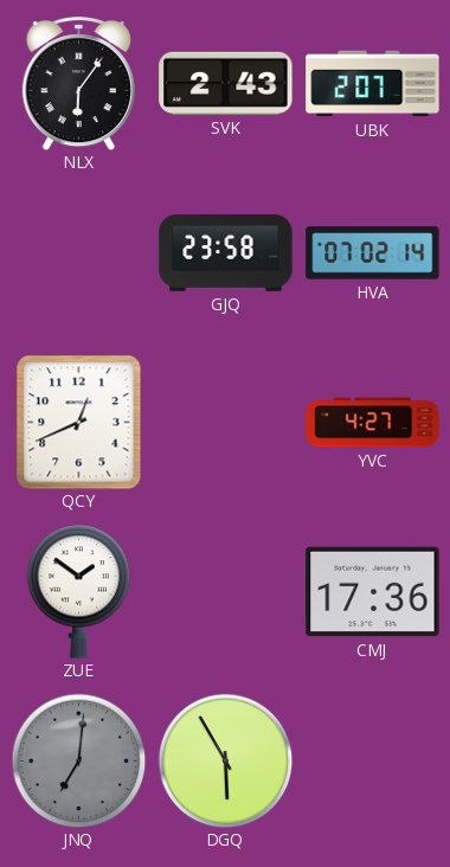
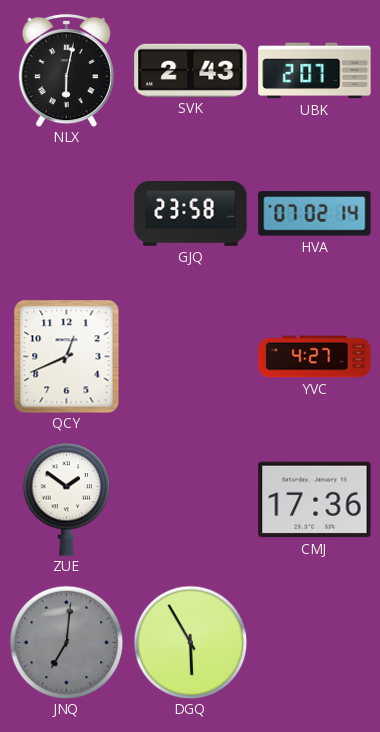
NLX: 6:06 -> 6:02 (66, 70)
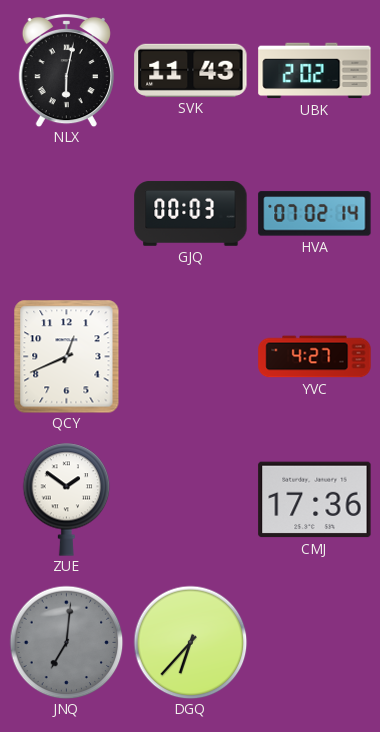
SVK: 2:43 -> 11:43 (191, 70)
UBK: 2:07 -> 2:02 (315, 71)
GJQ: 23:58 -> 00:03 (191, 213)
DGQ: 5:55 -> 6:37 (190, 642)
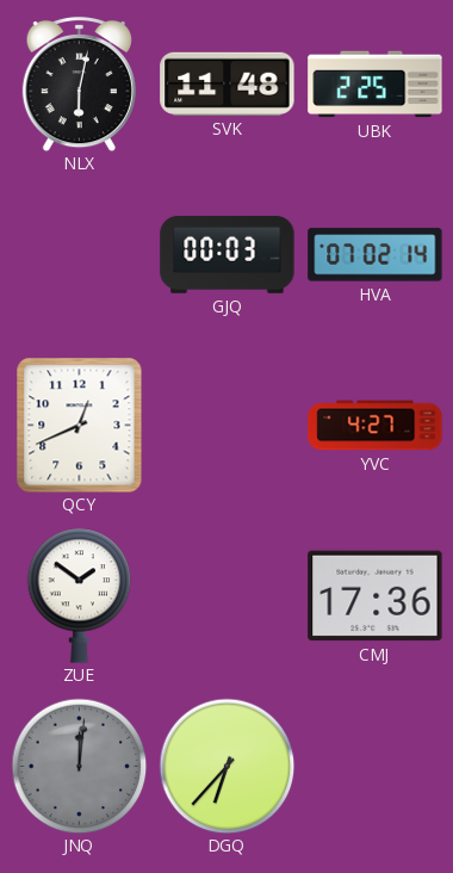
SVK: 11:43 -> 11:48 (228, 83)
UBK: 2:02 -> 2:25 (376, 85)
JNQ: 7:01 -> 12:01 (79, 766)
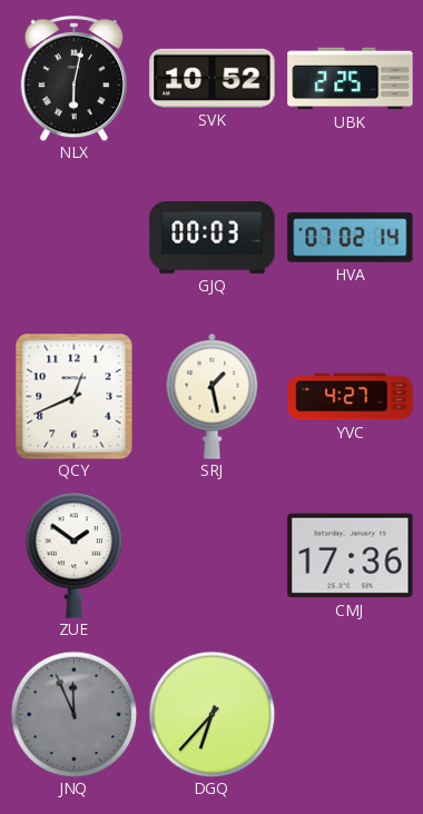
SVK: 11:48 -> 10:52 (213, 78)
SRJ: none -> 1:28 (213, 396)
JNQ: 12:01 -> 11:56 (73, 714)
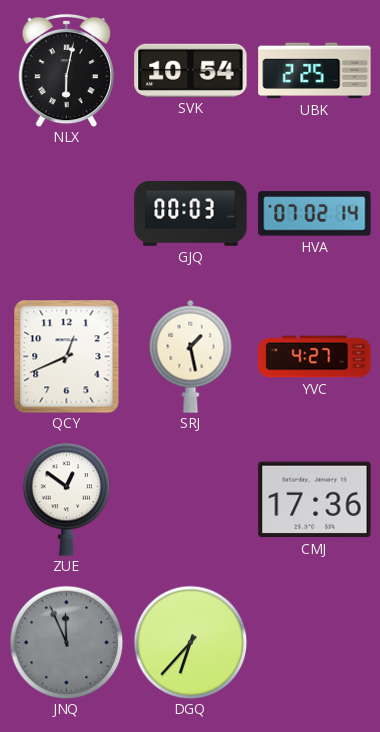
SVK: 10:52 -> 10:54 (191, 70)
ZUE: 1:51 -> 12:51 (67, 499)
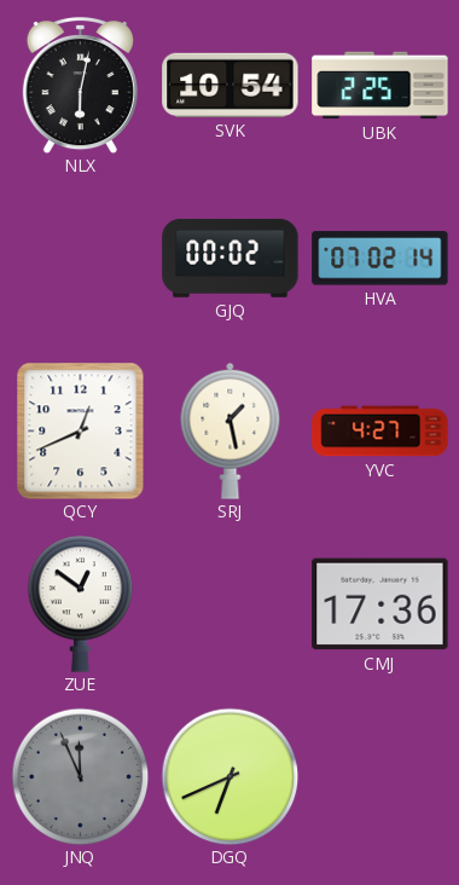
GJQ: 00:03 -> 00:02 (231, 258)
DGQ: 6:37 -> 6:41 (230, 776)
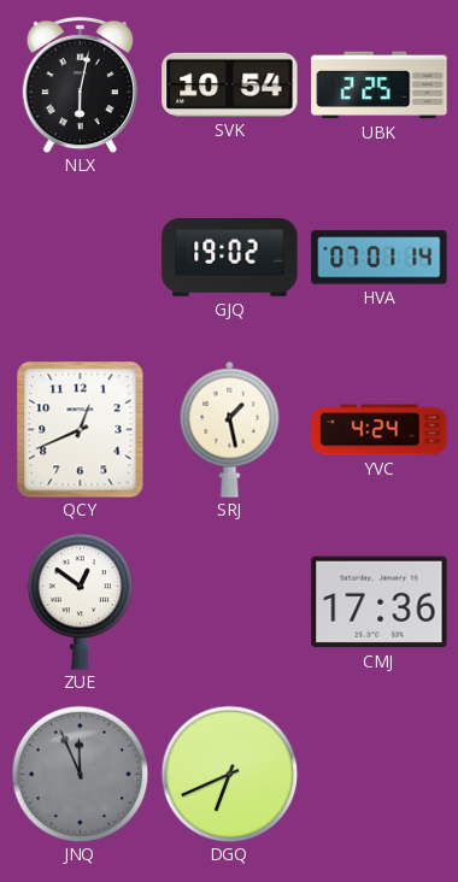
GJQ: 00:02 -> 19:02 (230, 257)
HVA: 07:02 -> 07:01 (380, 258)
YVC: 4:27 -> 4:24 (380, 430)
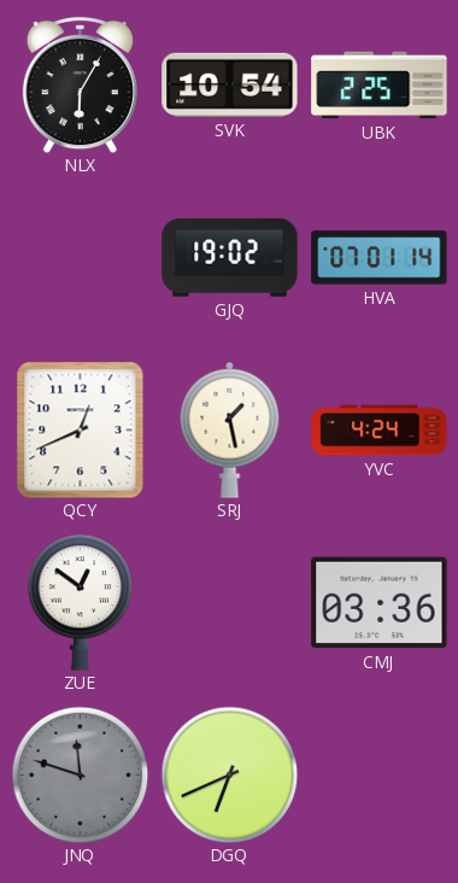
NLX: 6:02 -> 6:05 (80, 84)
CMJ: 17:36 -> 03:36 (380, 603)
JNQ: 11:56 -> 11:48 (80, 774)
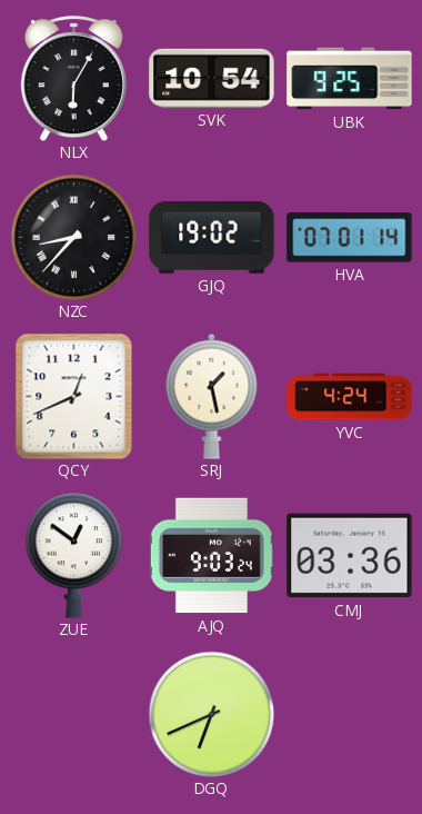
UBK: 2:25 -> 9:25 (350, 79)
NZC: none -> 8:37 (73, 237)
AJQ: none -> 9:03 (211, 556)
JNQ: 11:48 -> none (80, 774)
